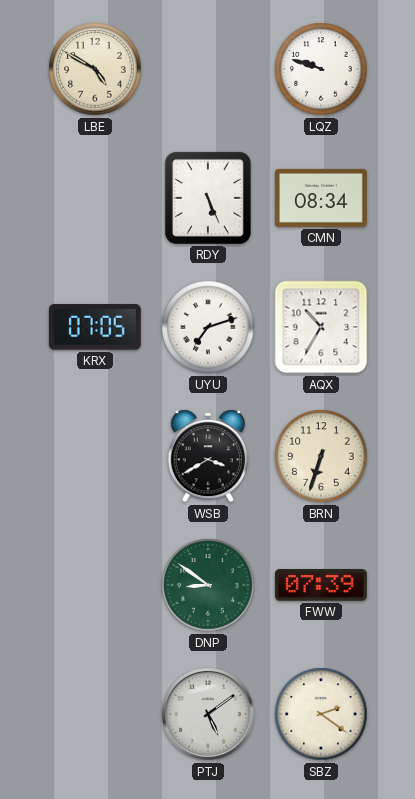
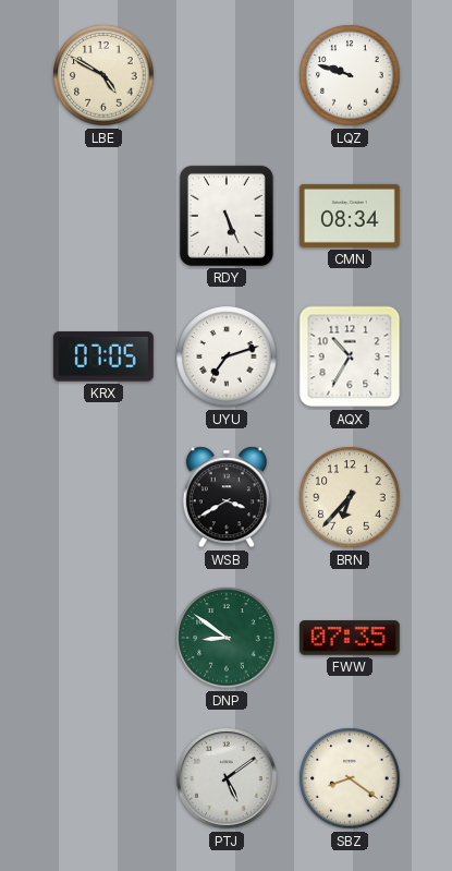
BRN: 6:33 -> 6:37 (350, 497)
FWW: 07:39 -> 07:35 (350, 638)
SBZ: 2:21 -> 8:21 (350, 778)
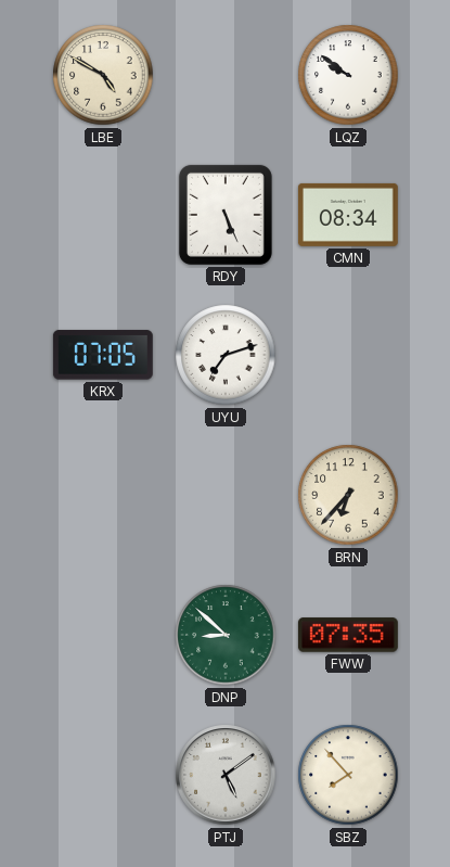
LQZ: 9:48 -> 9:51 (348, 75)
AQX: 10:35 -> none (350, 356)
WSB: 3:40 -> none (227, 497)
DNP: 8:51 -> 8:52 (226, 635)
SBZ: 8:21 -> 7:53 (348, 775)
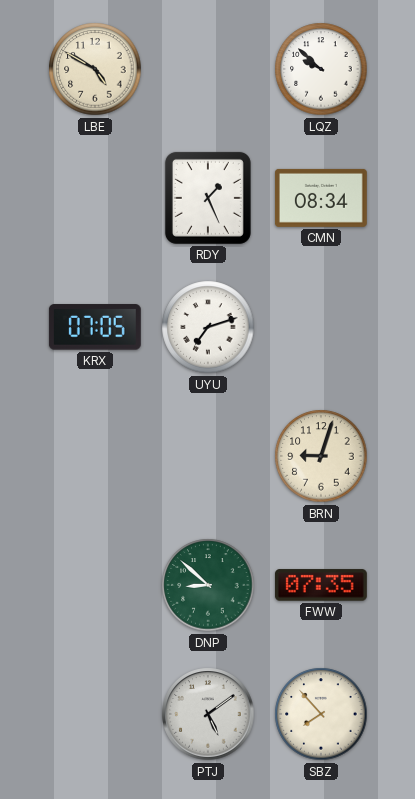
LQZ: 9:51 -> 9:52 (321, 69)
RDY: 5:26 -> 1:26 (208, 198)
BRN: 6:37 -> 9:03 (321, 456)
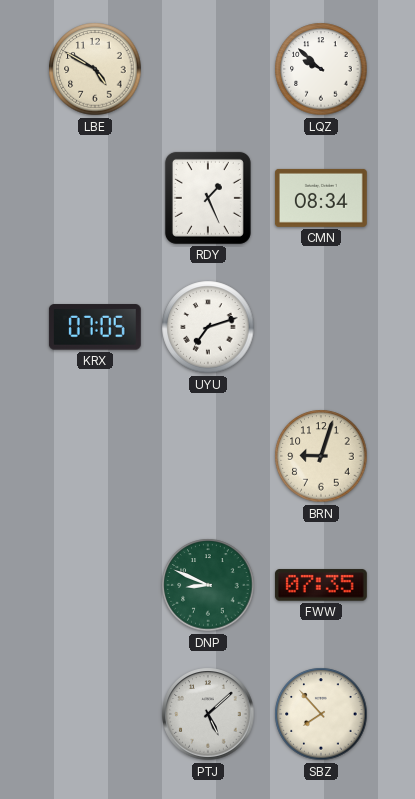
DNP: 8:52 -> 8:49 (208, 585)
PTJ: 5:09 -> 5:08 (208, 714)
